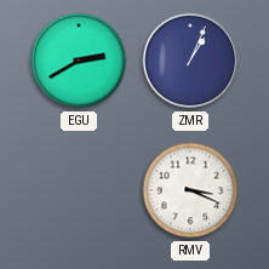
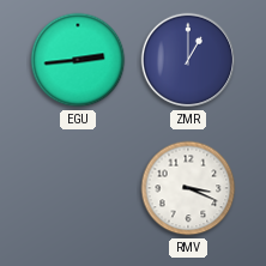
EGU: 2:40 -> 2:44 (78, 60)
ZMR: 1:04 -> 1:00 (188, 60)
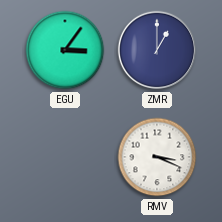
EGU: 2:44 -> 3:06 (65, 50)
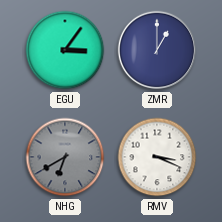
NHG: none -> 6:40 (65, 157)
